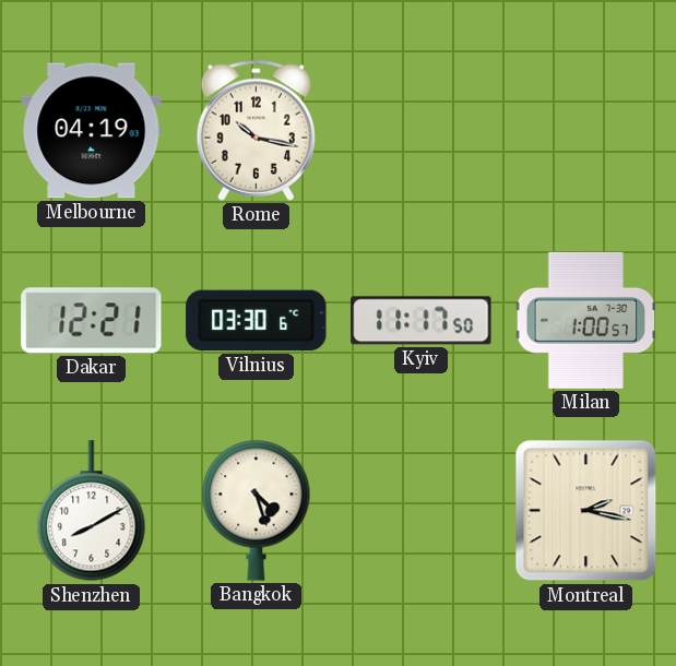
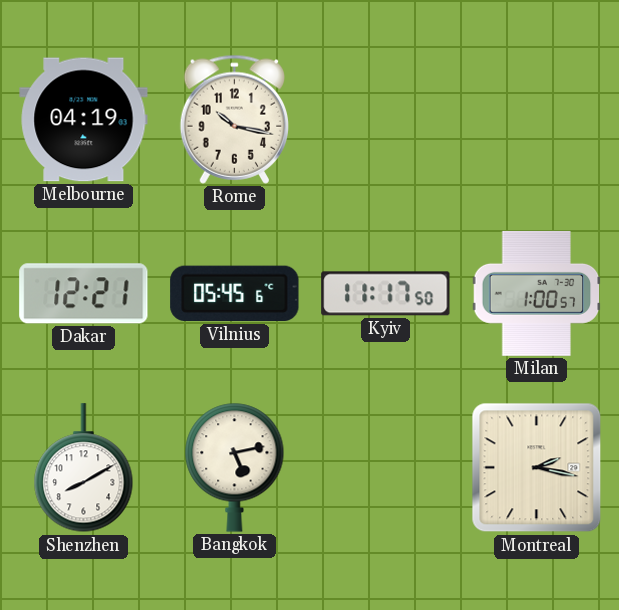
Vilnius: 03:30 -> 05:45 (235, 294)
Bangkok: 4:27 -> 5:13 (235, 467)
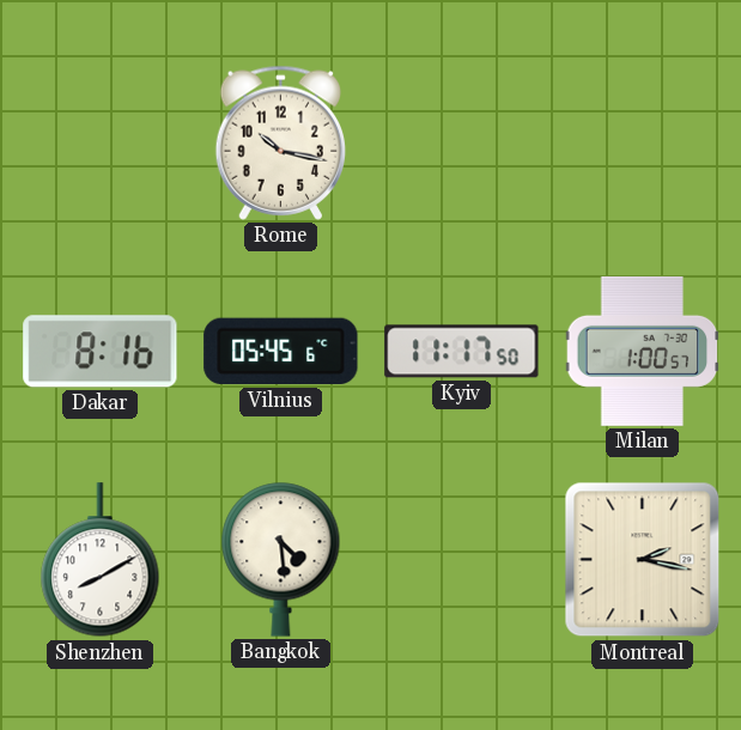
Melbourne: 04:19 -> none (84, 120)
Dakar: 12:21 -> 8:16 (101, 352)
Bangkok: 5:13 -> 4:29 (281, 559)
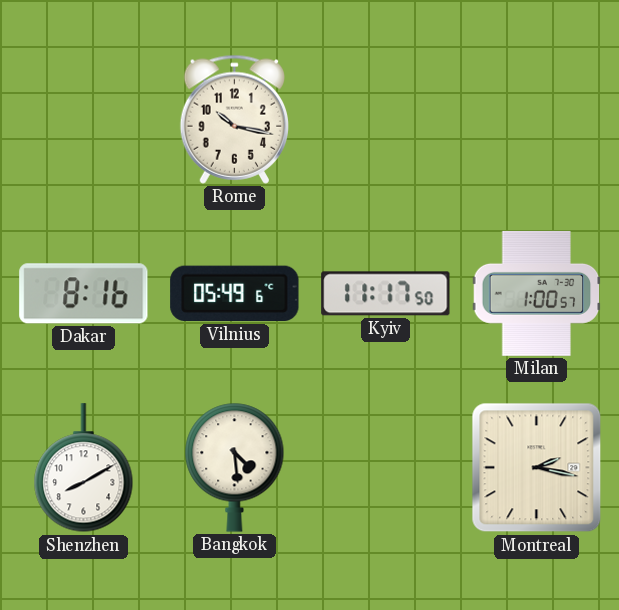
Vilnius: 05:45 -> 05:49 (235, 294)
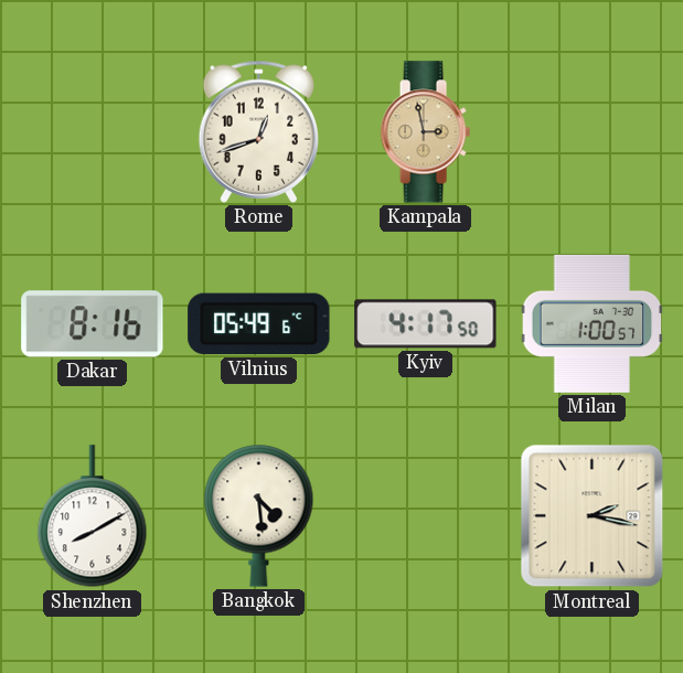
Rome: 10:17 -> 12:42 (258, 131)
Kampala: none -> 2:58 (425, 132)
Kyiv: 11:17 -> 4:17 (426, 324)
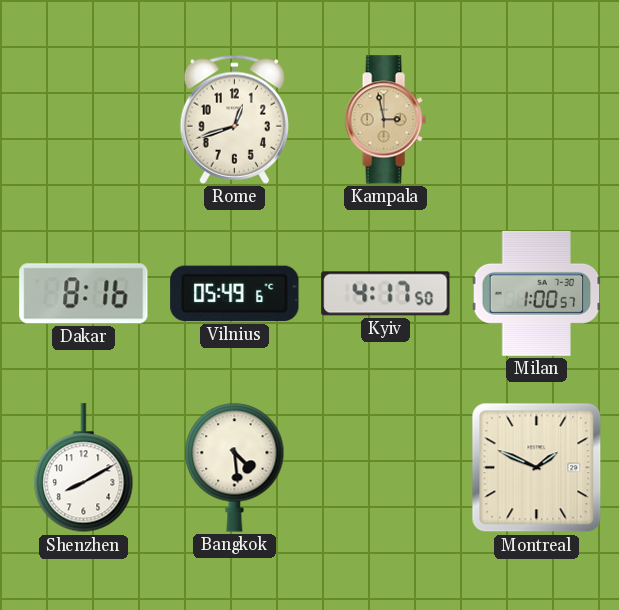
Montreal: 2:17 -> 1:49 (537, 468)
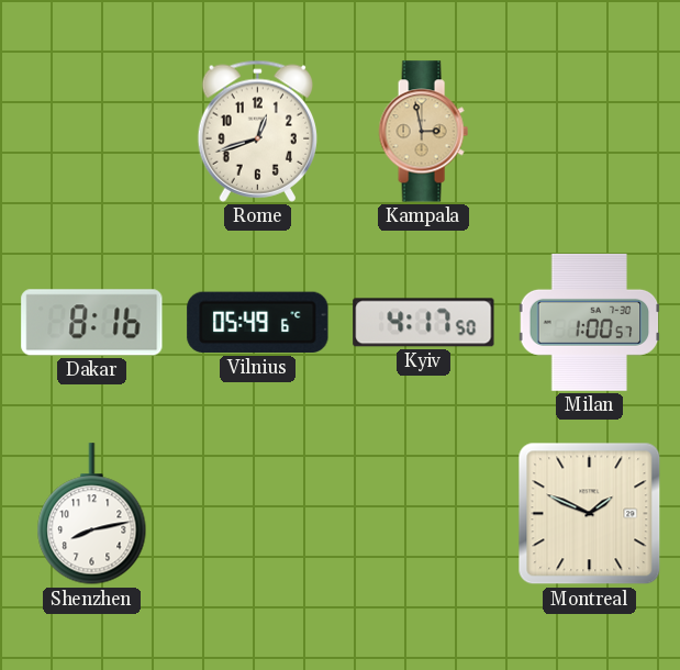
Shenzhen: 8:10 -> 8:13 (92, 514)
Bangkok: 4:29 -> none (235, 467)
